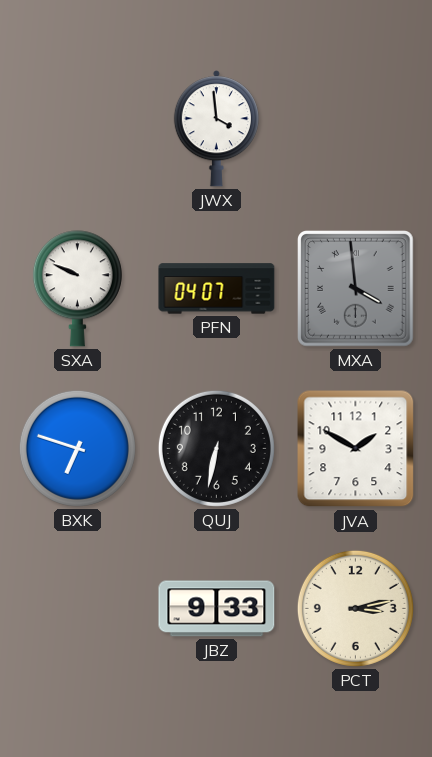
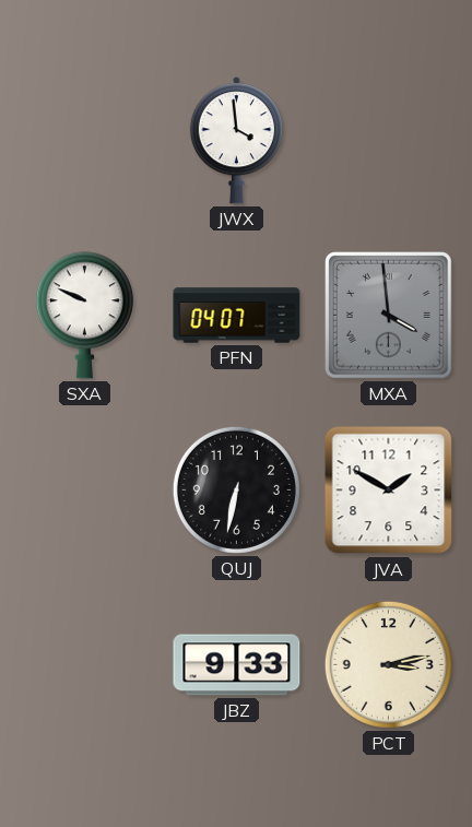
BXK: 6:48 -> none (77, 448)
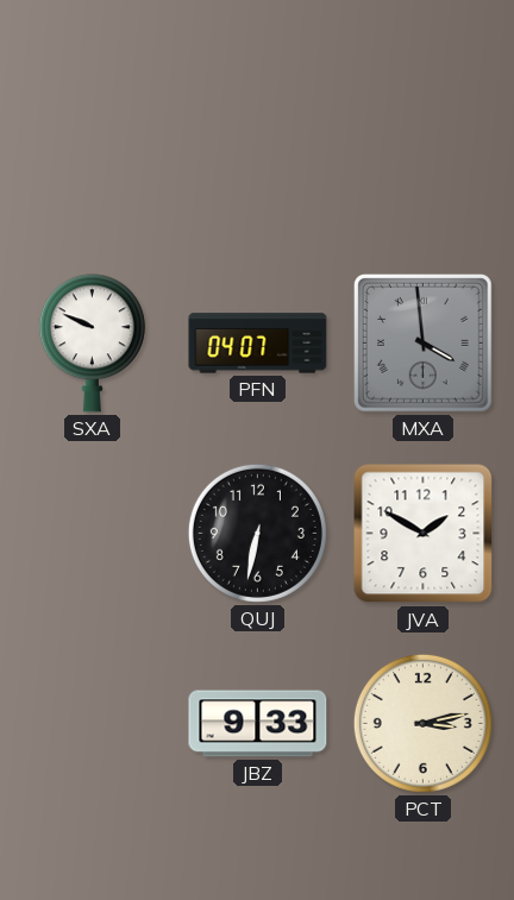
JWX: 3:59 -> none (236, 141)
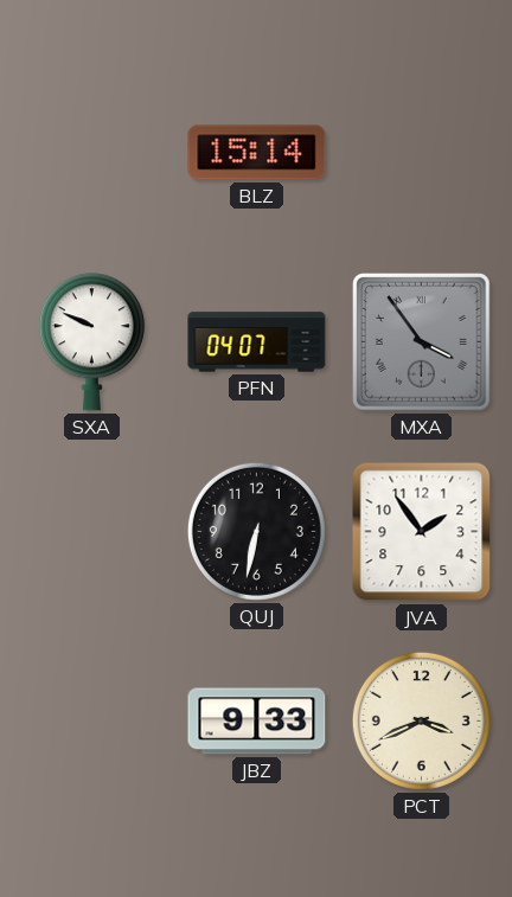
BLZ: none -> 15:14 (257, 153)
MXA: 3:59 -> 3:54 (422, 342)
JVA: 1:50 -> 1:54 (422, 532)
PCT: 3:13 -> 3:41 (421, 720)
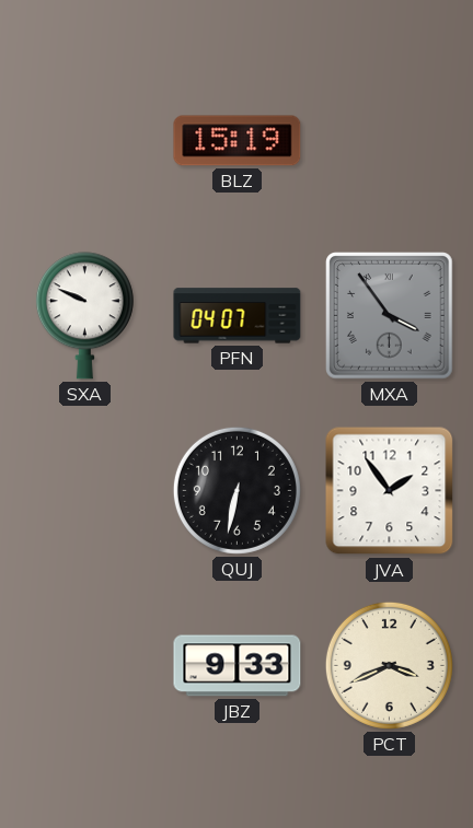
BLZ: 15:14 -> 15:19 (238, 141)
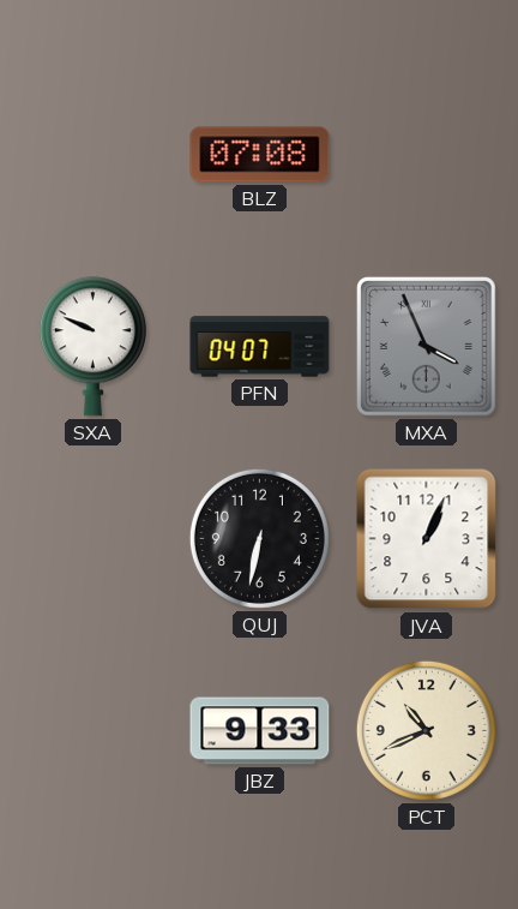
BLZ: 15:19 -> 07:08 (260, 155)
MXA: 3:54 -> 3:56 (427, 347)
JVA: 1:54 -> 1:04 (427, 539)
PCT: 3:41 -> 10:41 (426, 730)
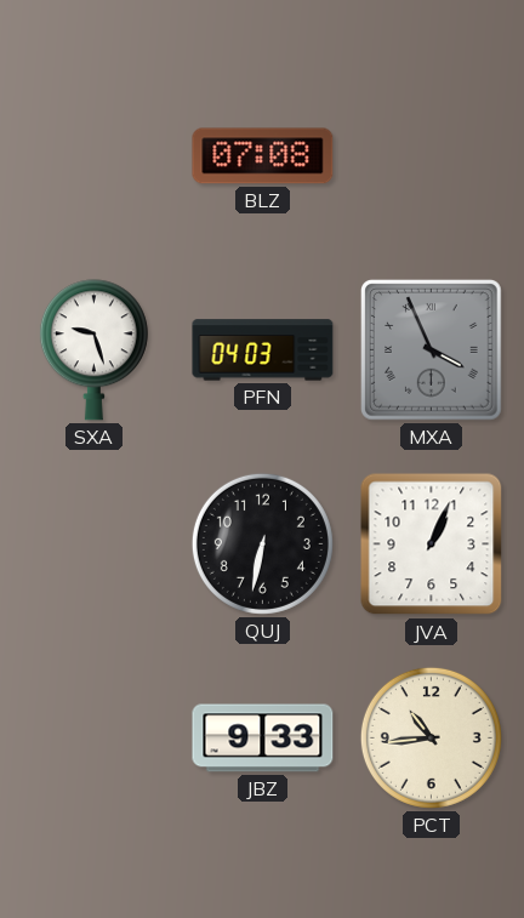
SXA: 9:49 -> 9:27 (93, 350)
PFN: 04:07 -> 04:03 (263, 350)
PCT: 10:41 -> 10:44 (431, 737)
